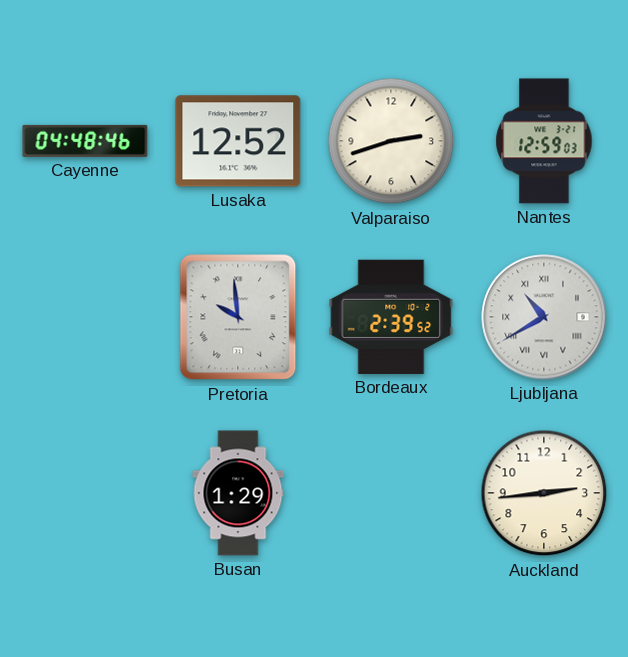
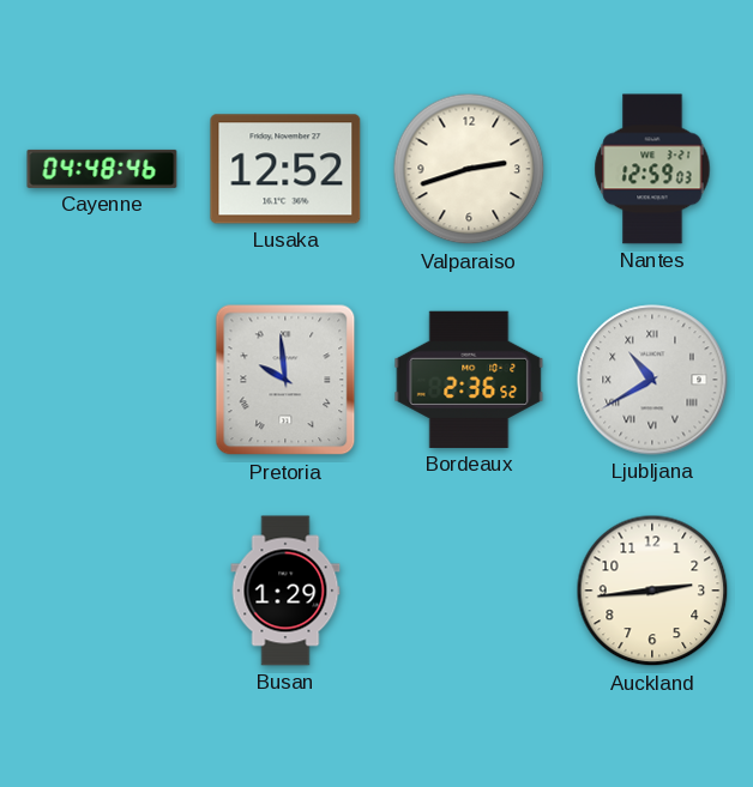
Bordeaux: 2:39 -> 2:36 (469, 380)
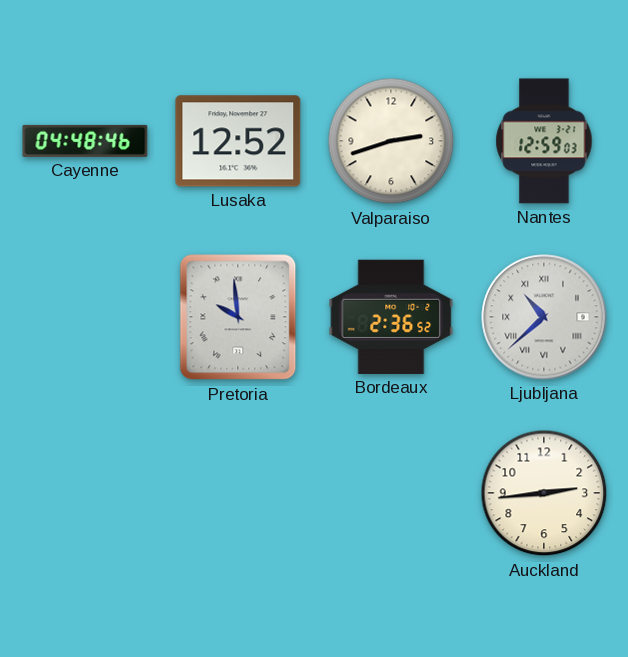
Ljubljana: 10:40 -> 10:38 (544, 317)
Busan: 1:29 -> none (285, 591)
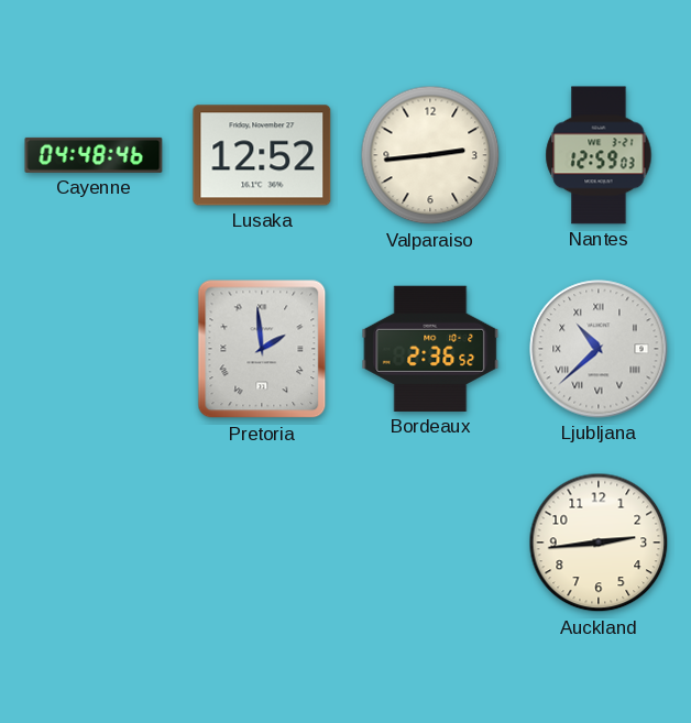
Valparaiso: 2:42 -> 2:44 (430, 155)
Pretoria: 9:59 -> 1:59 (262, 349)
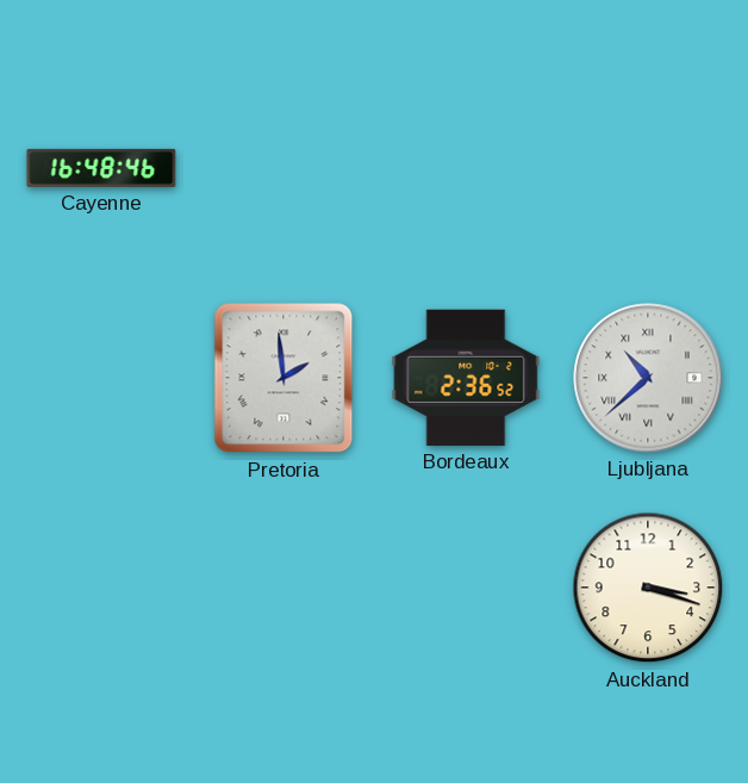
Cayenne: 04:48 -> 16:48 (101, 168)
Lusaka: 12:52 -> none (262, 155)
Valparaiso: 2:44 -> none (430, 155)
Nantes: 12:59 -> none (599, 155)
Auckland: 2:44 -> 3:18 (648, 588)
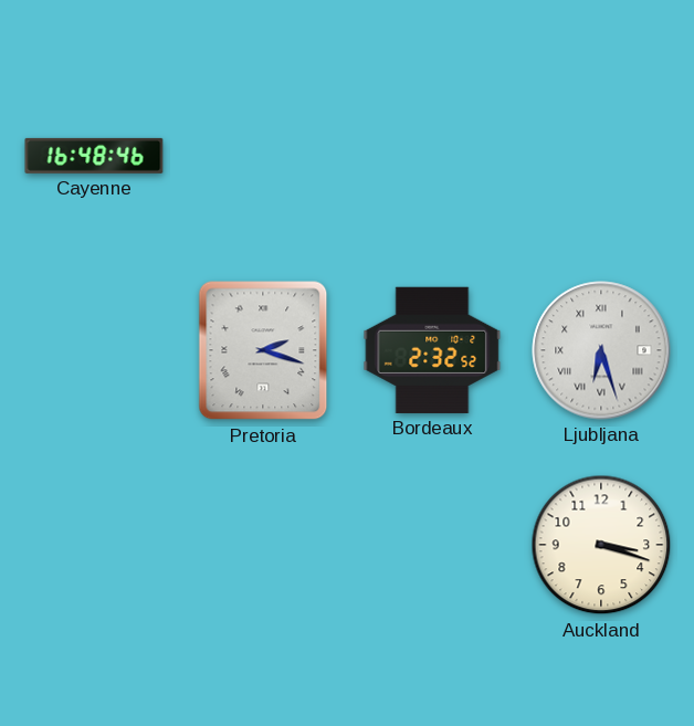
Pretoria: 1:59 -> 2:18 (263, 350)
Bordeaux: 2:36 -> 2:32 (432, 350)
Ljubljana: 10:38 -> 6:27 (601, 350)
